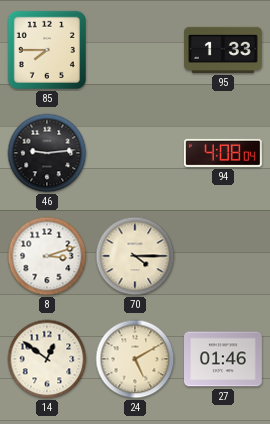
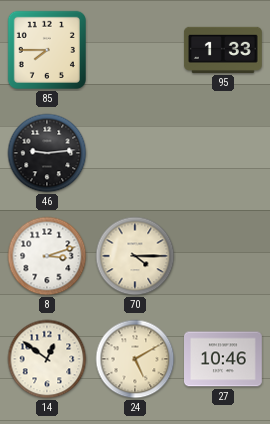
94: 4:08 -> none (223, 153)
27: 01:46 -> 10:46 (224, 359)
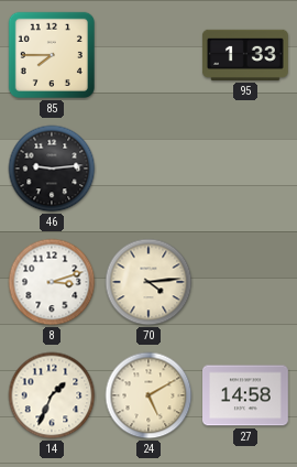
70: 4:15 -> 4:14 (148, 282)
14: 12:51 -> 1:34 (52, 395)
27: 10:46 -> 14:58 (246, 395)
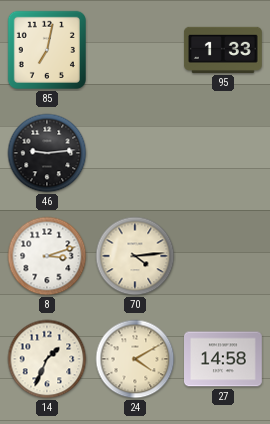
85: 7:45 -> 7:02 (47, 50)
24: 5:10 -> 4:10 (135, 359)
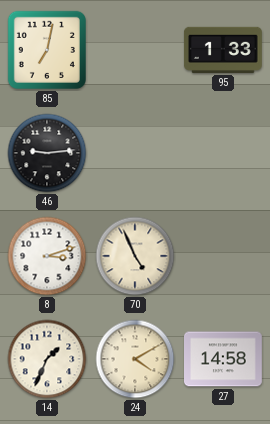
70: 4:14 -> 4:56 (135, 256)
